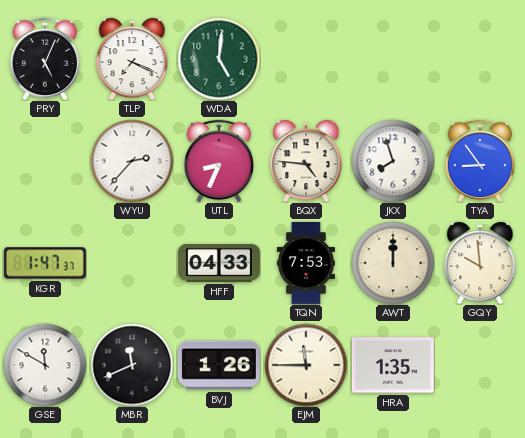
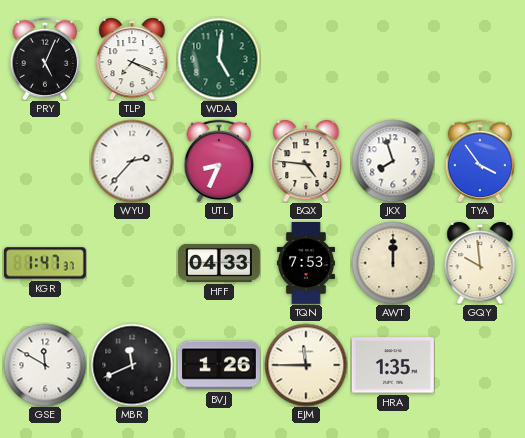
TYA: 8:54 -> 3:54 (479, 160)
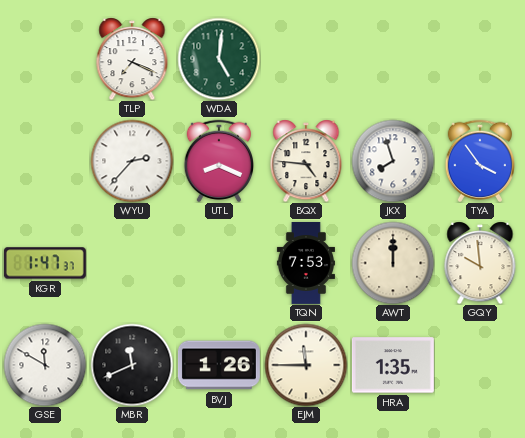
PRY: 5:04 -> none (44, 58)
UTL: 8:34 -> 8:19 (218, 160)
HFF: 04:33 -> none (219, 263)
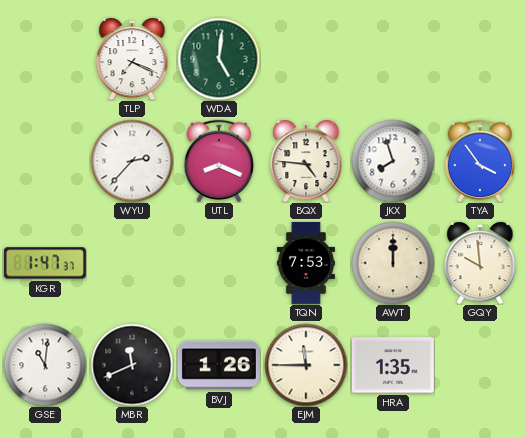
GSE: 11:50 -> 11:01 (45, 365)
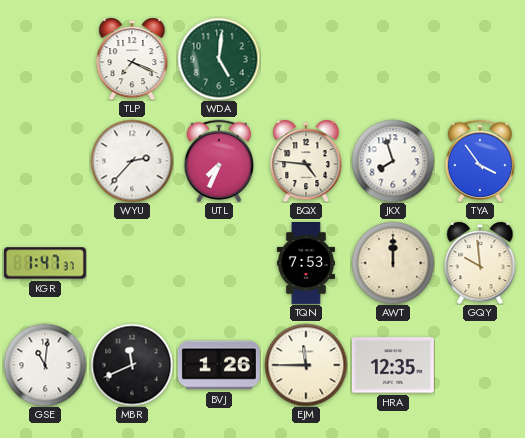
UTL: 8:19 -> 7:34 (218, 160)
HRA: 1:35 -> 12:35 (393, 365)
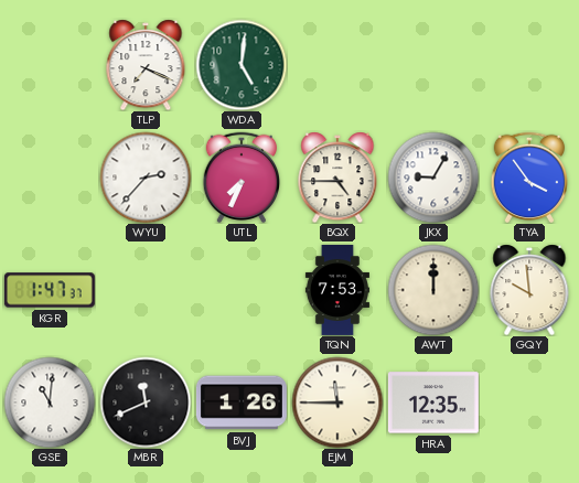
BQX: 4:46 -> 4:45 (337, 178)
JKX: 7:57 -> 9:05 (433, 178)
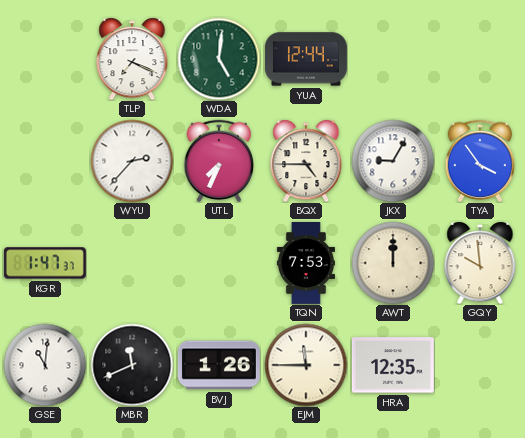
YUA: none -> 12:44 (306, 59)
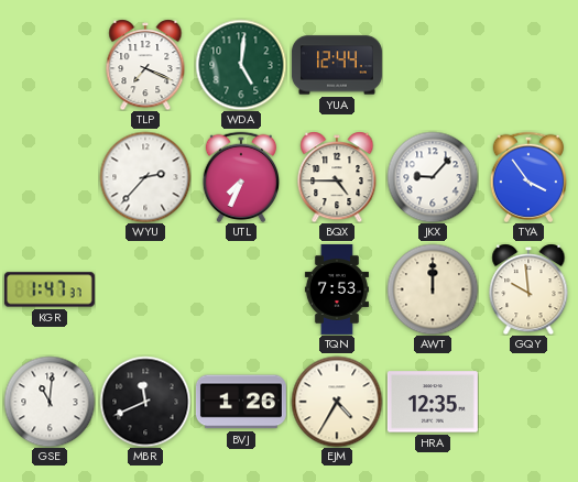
JKX: 9:05 -> 9:07 (433, 177)
EJM: 11:45 -> 4:35 (337, 402)
